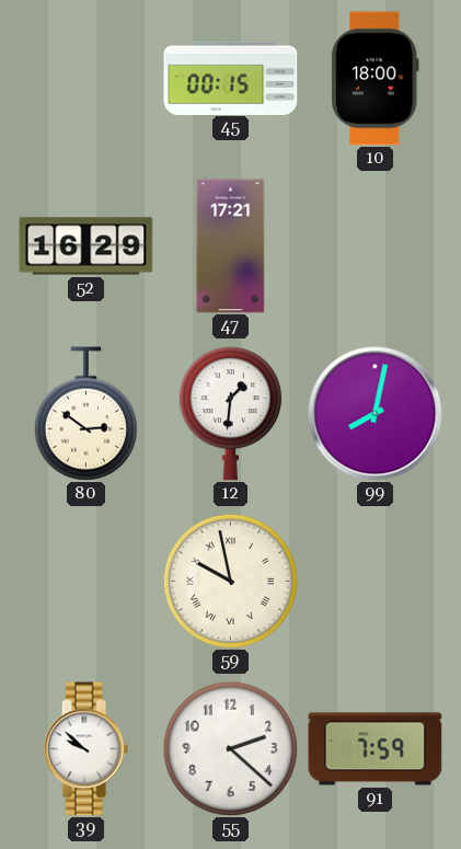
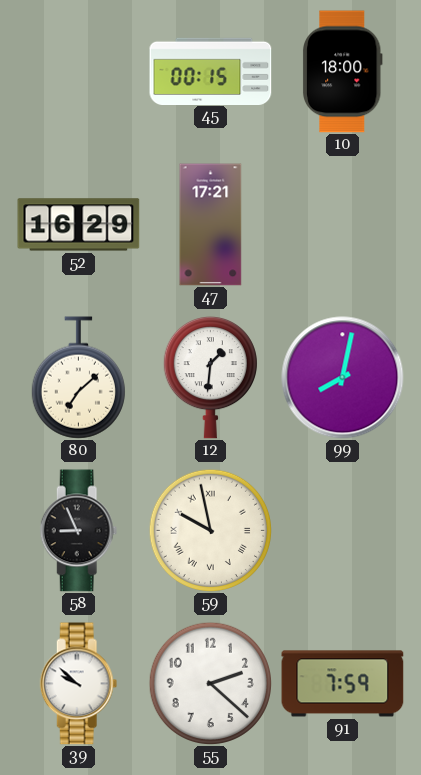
80: 2:51 -> 7:08 (78, 378)
58: none -> 8:56 (79, 531)
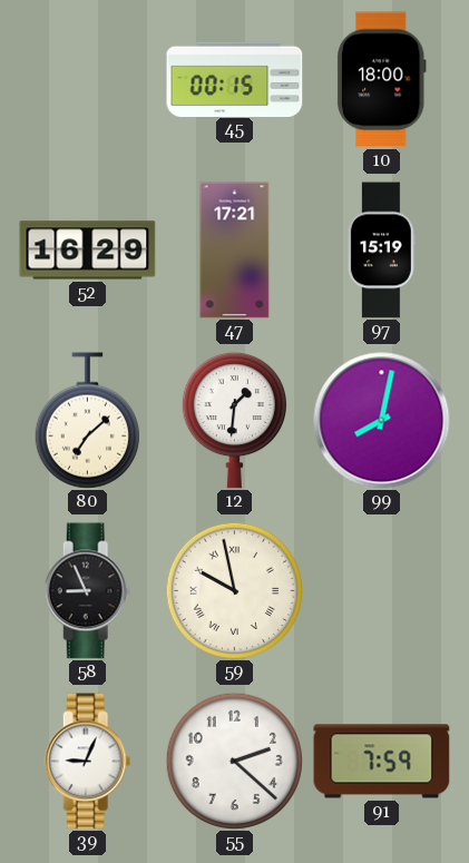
97: none -> 15:19 (381, 251)
39: 9:52 -> 9:04 (88, 762)
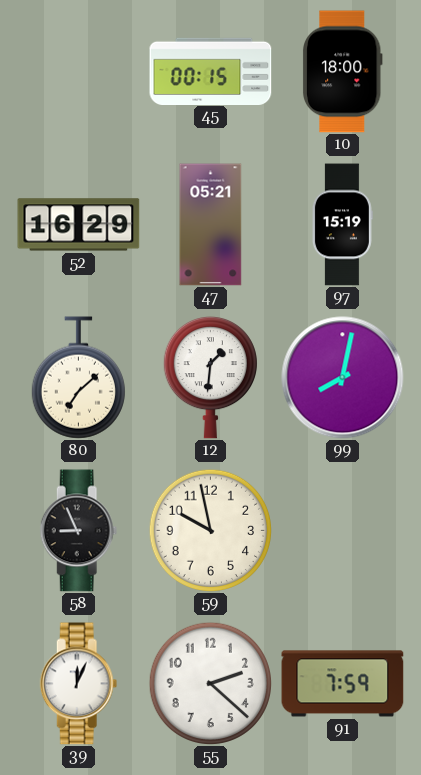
47: 17:21 -> 05:21 (211, 225)
59 numerals: Roman -> Arabic (210, 530)
39: 9:04 -> 12:04 (79, 684)
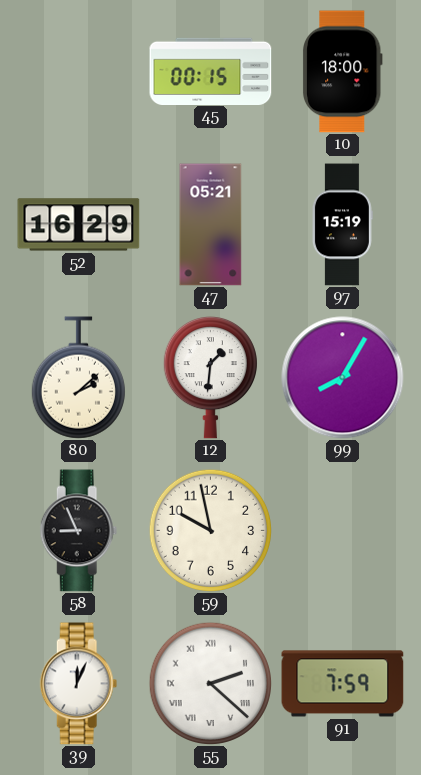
80: 7:08 -> 2:08 (78, 378)
99: 8:02 -> 8:05 (343, 378)
55 numerals: Arabic -> Roman (210, 683)
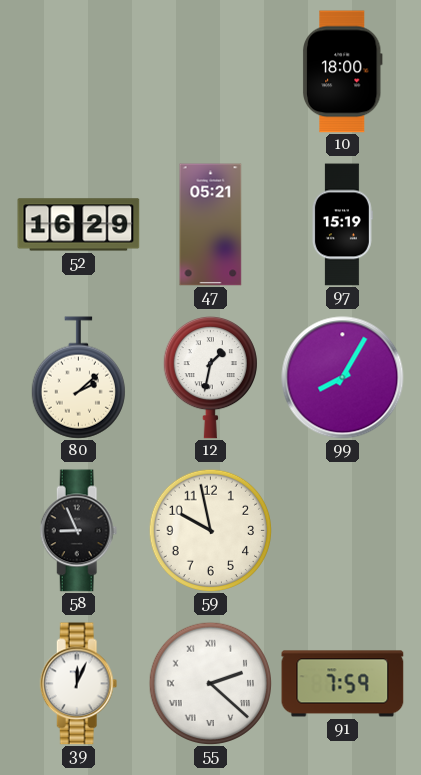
45: 00:15 -> none (211, 71)
12: 1:31 -> 1:32 (210, 377)
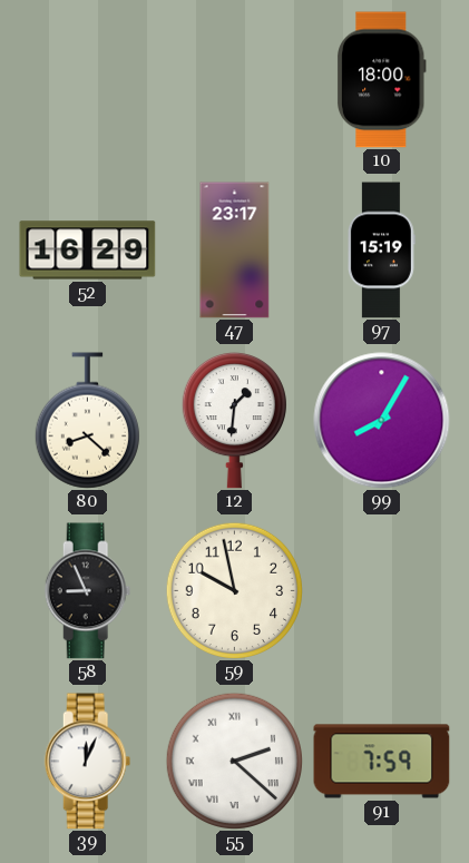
47: 05:21 -> 23:17 (235, 251)
80: 2:08 -> 8:22 (87, 421)
12: 1:32 -> 1:31 (234, 420)
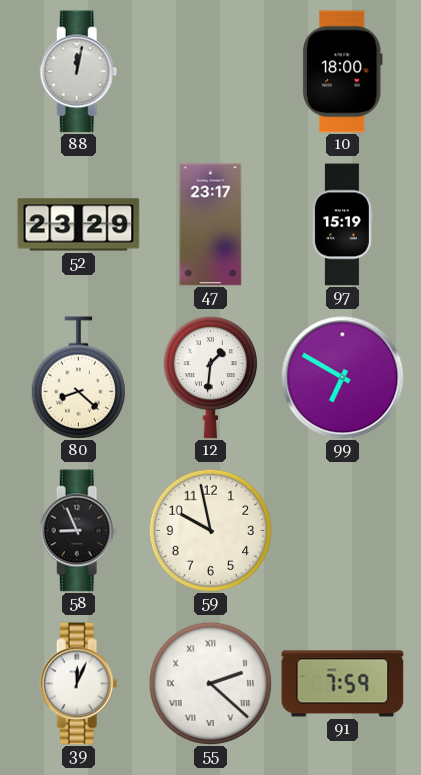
88: none -> 12:02 (79, 72)
52: 16:29 -> 23:29 (79, 225)
99: 8:05 -> 6:50 (343, 378)
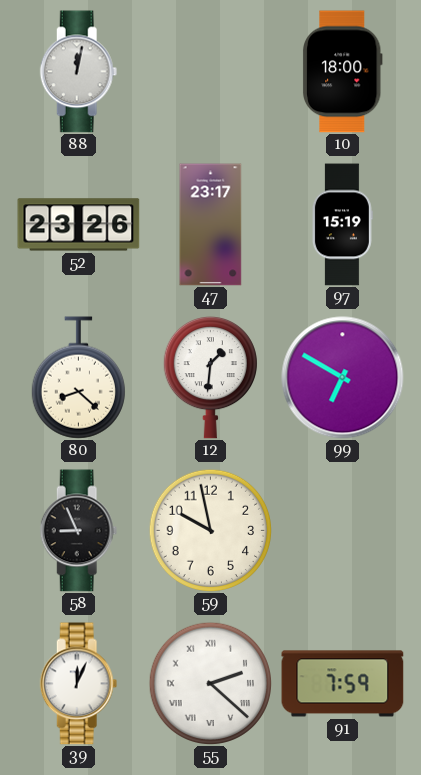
52: 23:29 -> 23:26 (79, 225)
